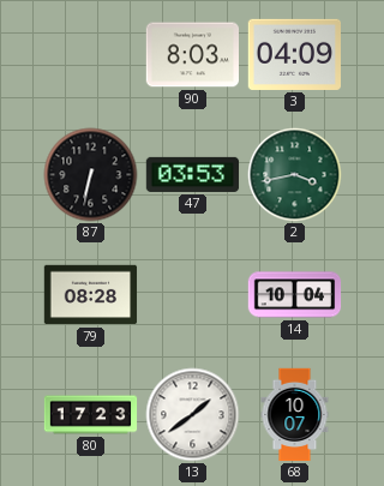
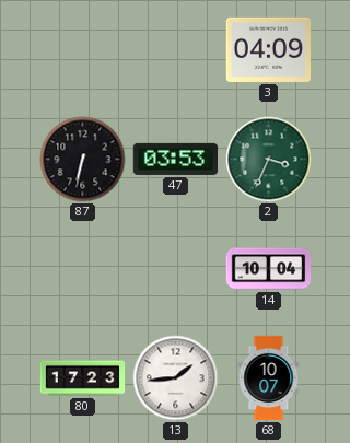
90: 8:03 -> none (192, 55)
2: 3:43 -> 3:34 (269, 160)
79: 08:28 -> none (91, 295)
13: 1:39 -> 1:44 (176, 378)
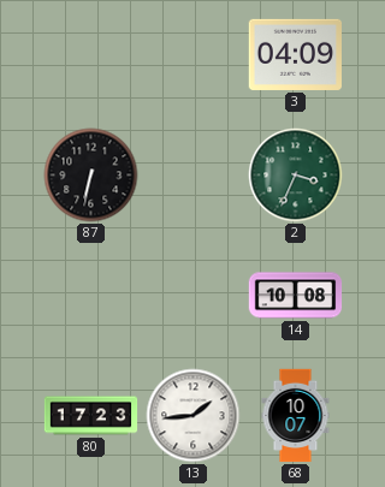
47: 03:53 -> none (176, 159)
14: 10:04 -> 10:08 (296, 296)
